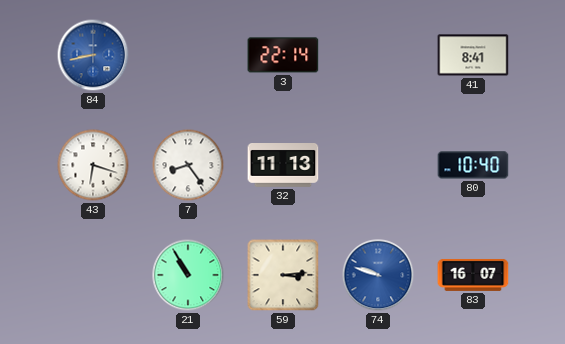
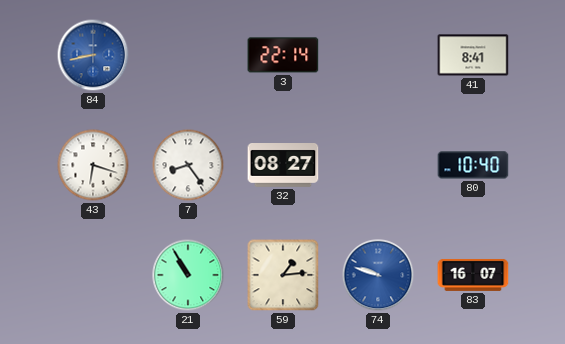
32: 11:13 -> 08:27 (283, 166)
59: 3:14 -> 1:14 (283, 275)
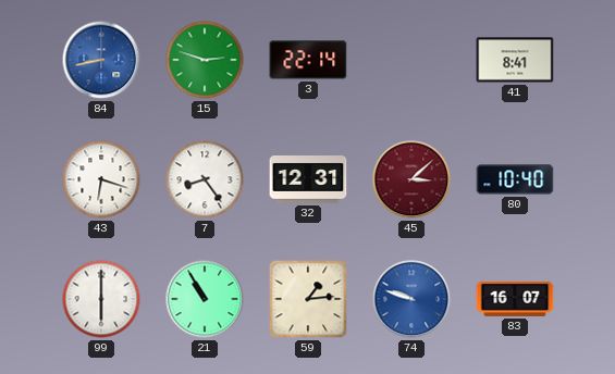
15: none -> 2:48 (205, 60)
32: 08:27 -> 12:31 (308, 180)
45: none -> 3:08 (411, 179)
99: none -> 6:00 (101, 299)
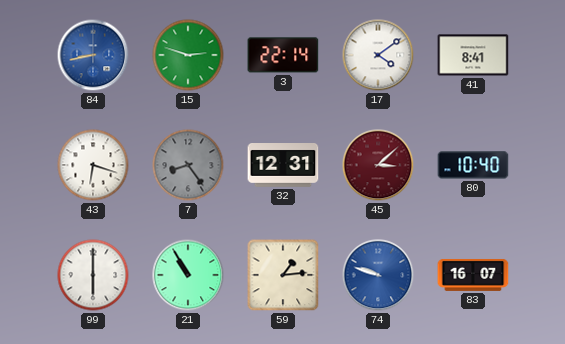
17: none -> 4:09 (378, 55)
7 dial: white -> grey (188, 165)
